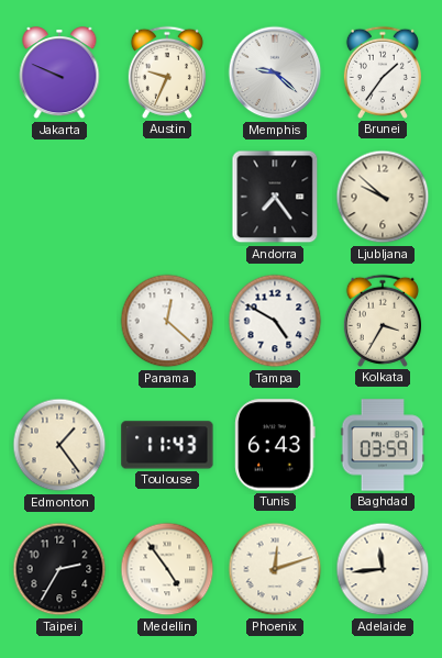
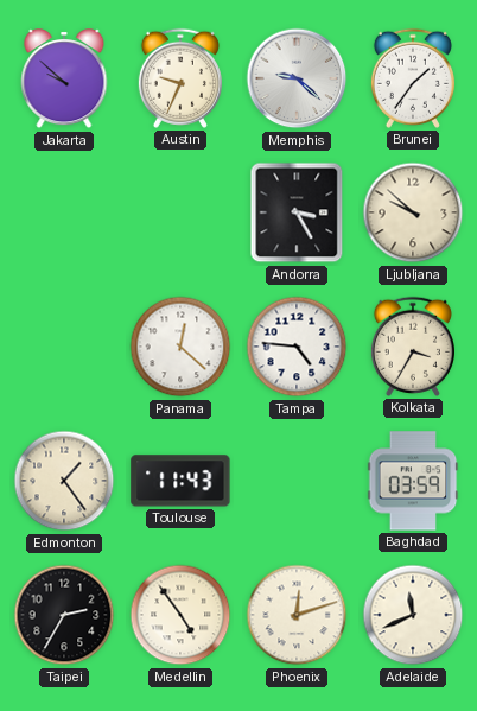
Jakarta: 9:49 -> 9:52 (64, 80)
Andorra: 7:24 -> 3:25 (297, 212)
Tampa: 4:50 -> 4:46 (297, 347)
Tunis: 6:43 -> none (275, 445)
Adelaide: 11:44 -> 11:41 (413, 615)
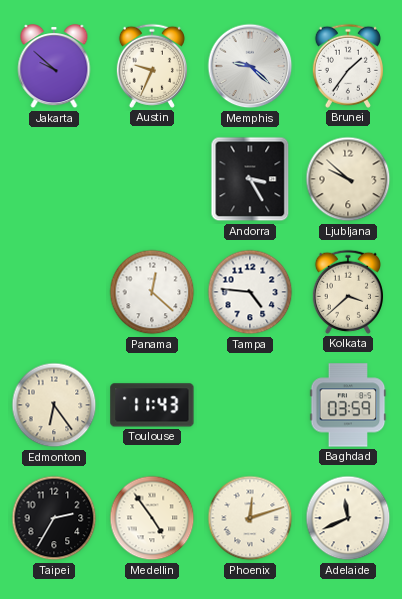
Kolkata: 3:35 -> 3:38 (348, 292)
Edmonton: 1:24 -> 6:24 (54, 405)
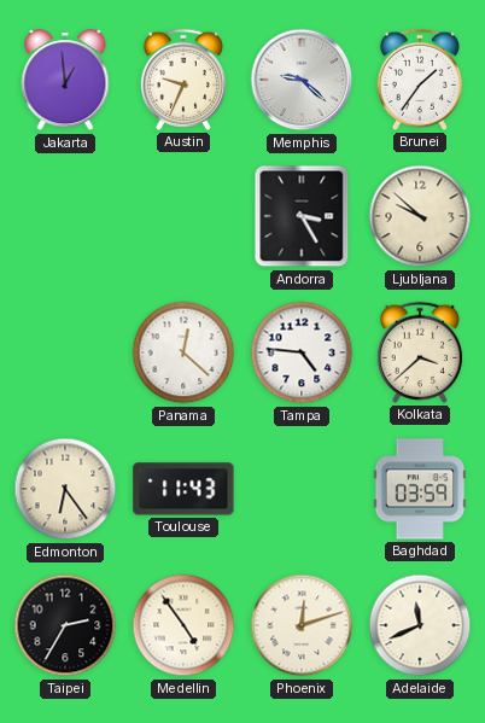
Jakarta: 9:52 -> 12:59 (65, 81)
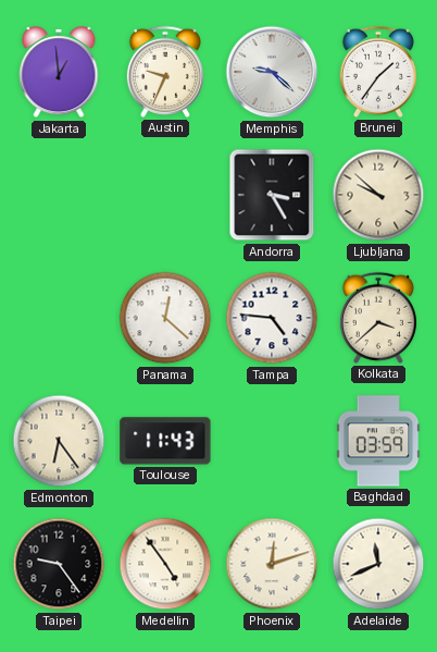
Taipei: 2:35 -> 9:24 (59, 564)
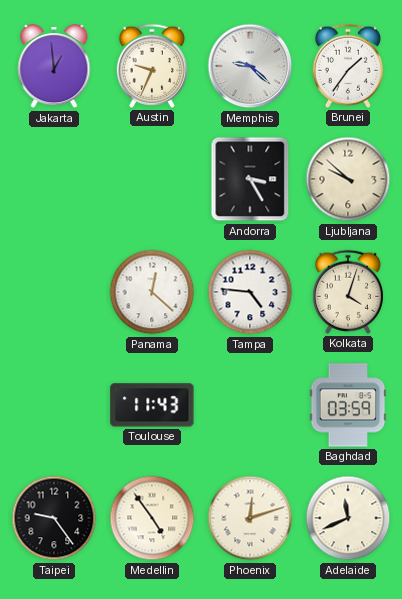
Kolkata: 3:38 -> 4:03 (348, 292)
Edmonton: 6:24 -> none (59, 441)
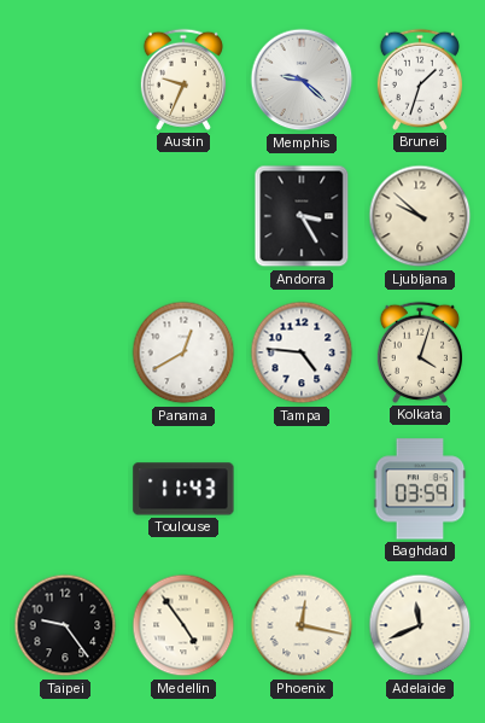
Jakarta: 12:59 -> none (54, 67)
Brunei: 1:36 -> 1:33 (420, 80)
Panama: 12:22 -> 12:40 (183, 352)
Phoenix: 12:12 -> 12:17 (302, 625)
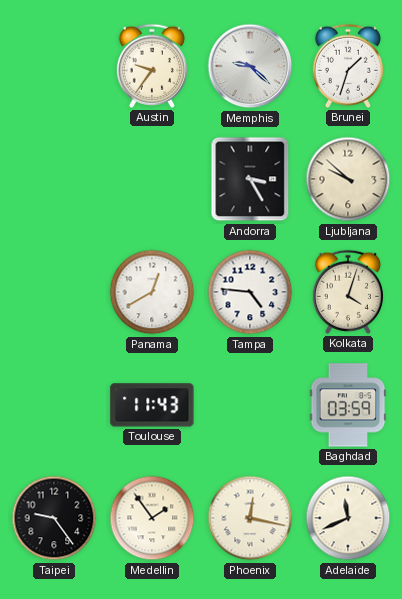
Austin: 9:34 -> 9:36 (152, 66)
Medellin: 4:54 -> 1:54 (152, 518)
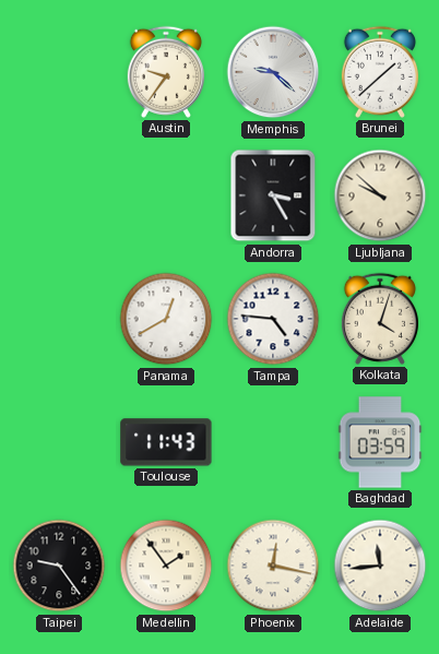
Brunei: 1:33 -> 1:38 (380, 72)
Adelaide: 11:41 -> 11:44 (380, 566)
